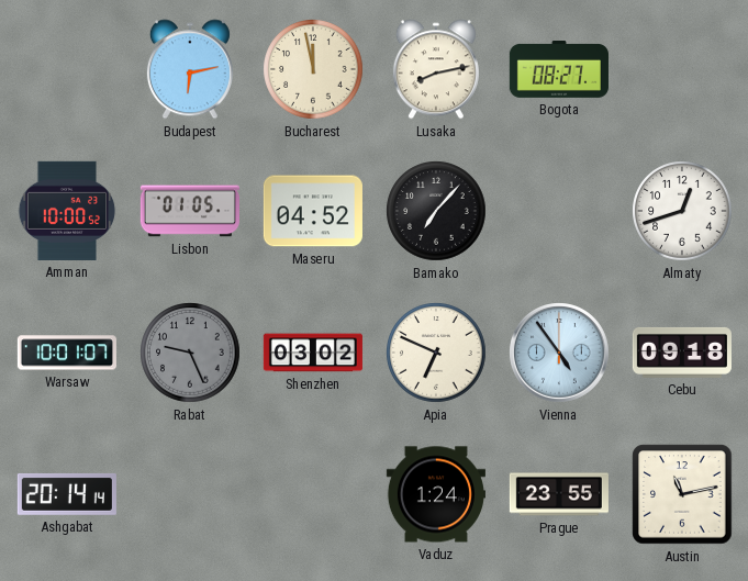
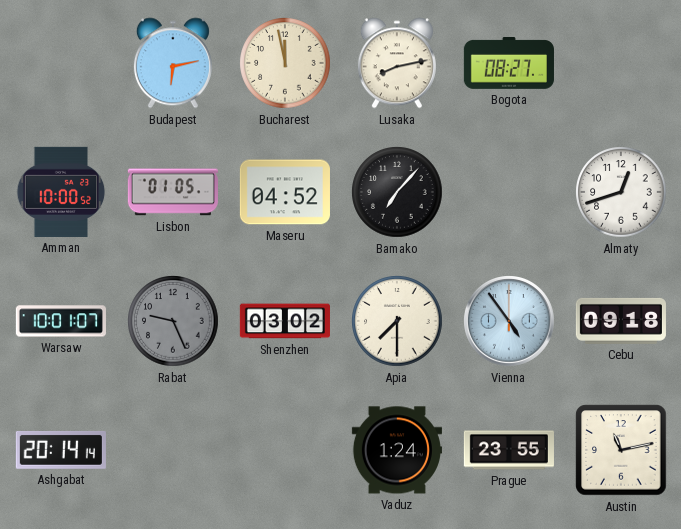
Apia: 6:49 -> 7:30 (397, 321)
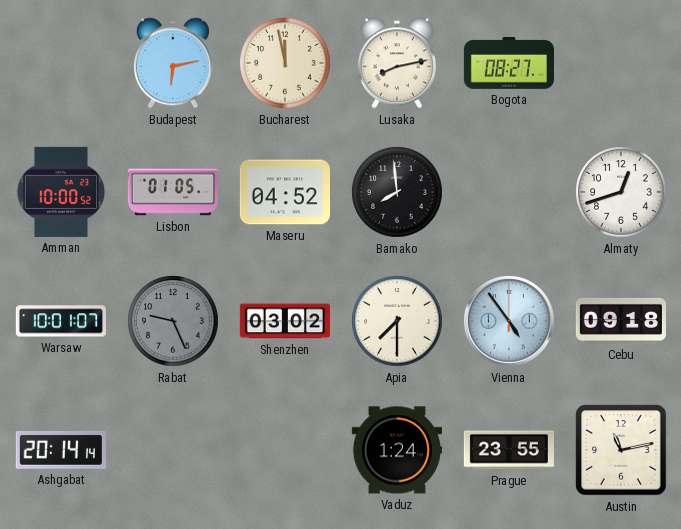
Bamako: 7:07 -> 7:59 (397, 192)
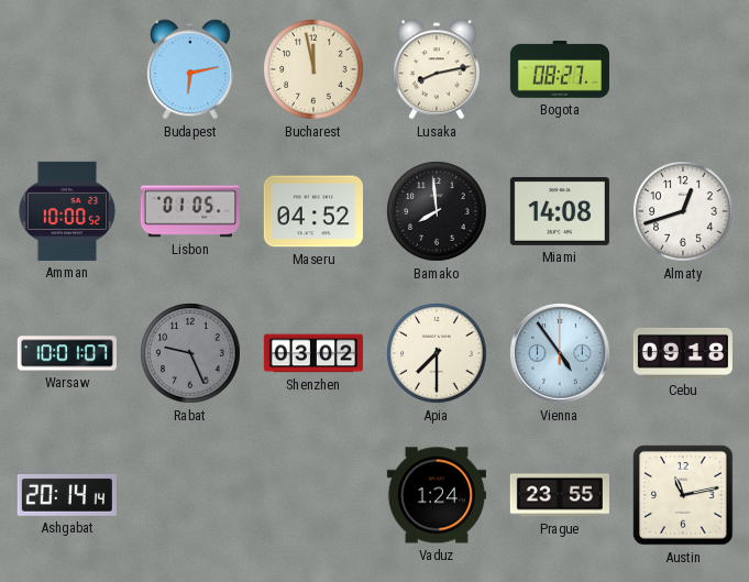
Miami: none -> 14:08 (560, 211)
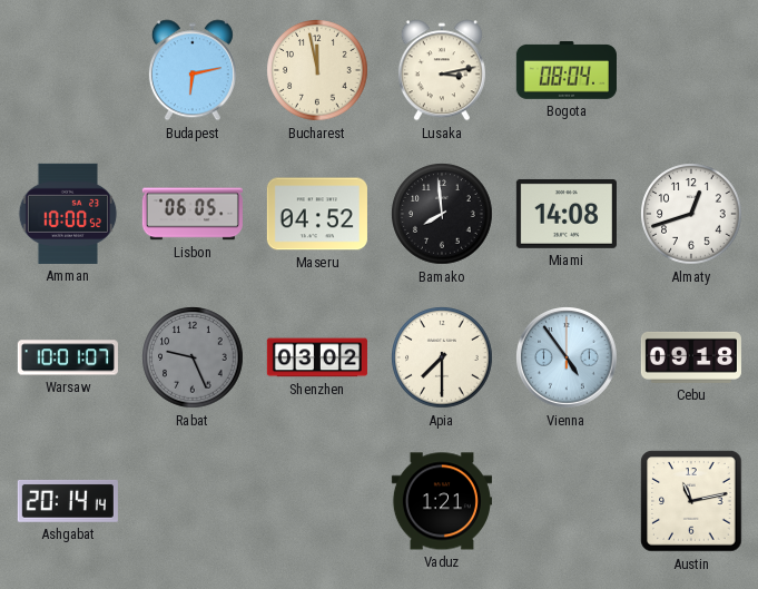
Lusaka: 8:13 -> 3:13 (442, 70)
Bogota: 08:27 -> 08:04 (567, 71)
Lisbon: 01:05 -> 06:05 (193, 214)
Vaduz: 1:24 -> 1:21 (442, 501)
Prague: 23:55 -> none (560, 495)
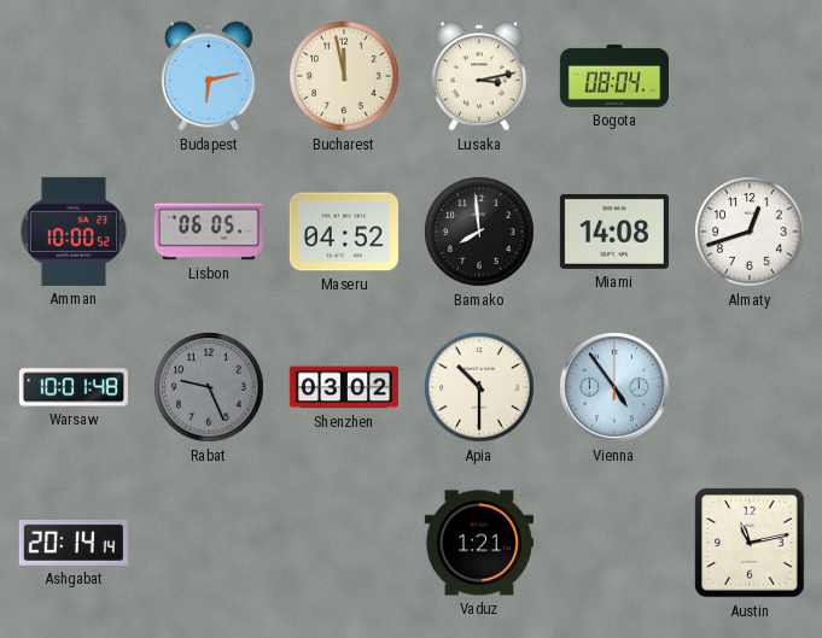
Warsaw: 10:01:07 -> 10:01:48 (74, 387)
Apia: 7:30 -> 10:30 (479, 387)
Cebu: 09:18 -> none (691, 357)
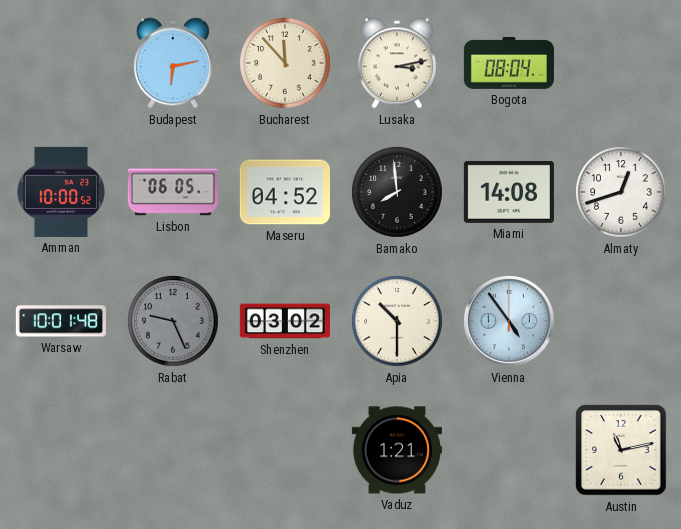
Bucharest: 11:58 -> 11:53 (285, 63)
Ashgabat: 20:14 -> none (74, 543)
